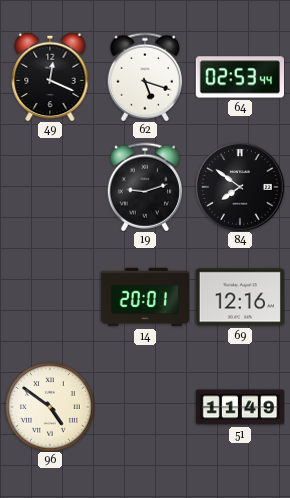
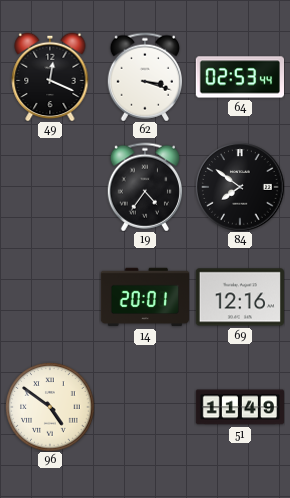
62: 5:18 -> 3:18 (144, 77)
19: 9:12 -> 4:36 (144, 187)
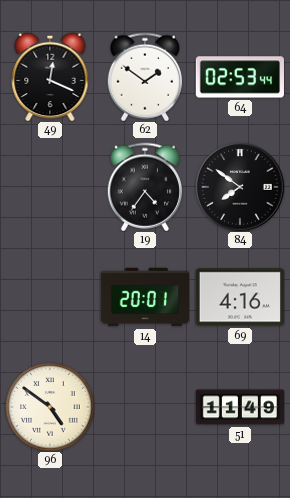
62: 3:18 -> 1:51 (144, 77)
69: 12:16 -> 4:16 (240, 297)
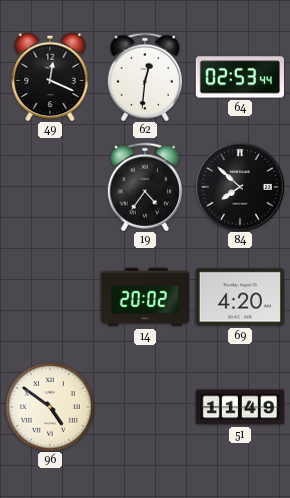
62: 1:51 -> 12:31 (144, 77)
84: 7:51 -> 7:52 (240, 187)
14: 20:01 -> 20:02 (144, 297)
69: 4:16 -> 4:20 (240, 297)
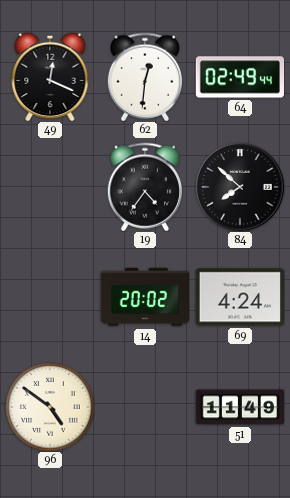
64: 02:53 -> 02:49 (239, 77)
69: 4:20 -> 4:24 (240, 297)
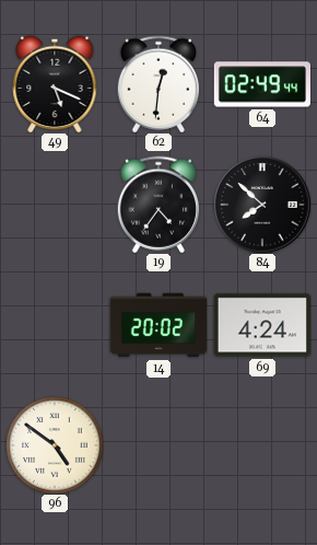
49: 12:19 -> 5:19 (55, 84)
51: 11:49 -> none (239, 407)
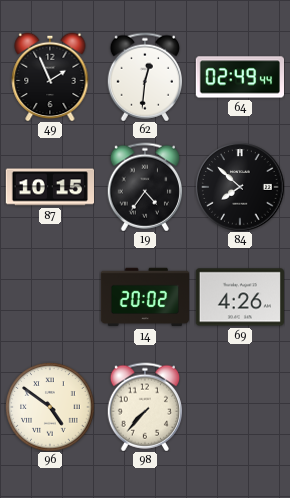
49: 5:19 -> 1:56 (50, 77)
87: none -> 10:15 (49, 187)
69: 4:24 -> 4:26 (240, 297)
98: none -> 7:37 (144, 407)
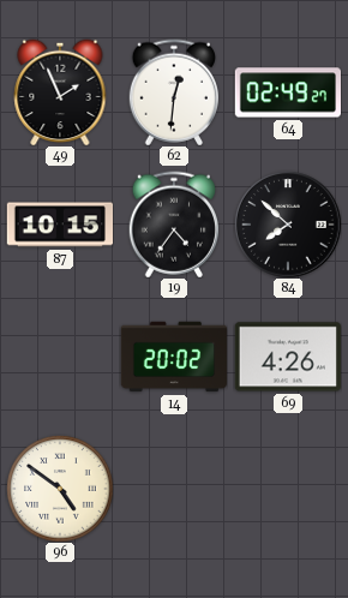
64: 02:49:44 -> 02:49:27 (287, 92)
98: 7:37 -> none (144, 407)
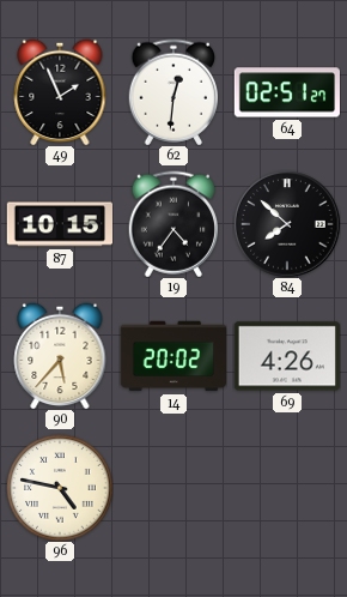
64: 02:49 -> 02:51 (286, 92)
90: none -> 5:37 (60, 356)
96: 4:51 -> 4:47 (60, 488)
